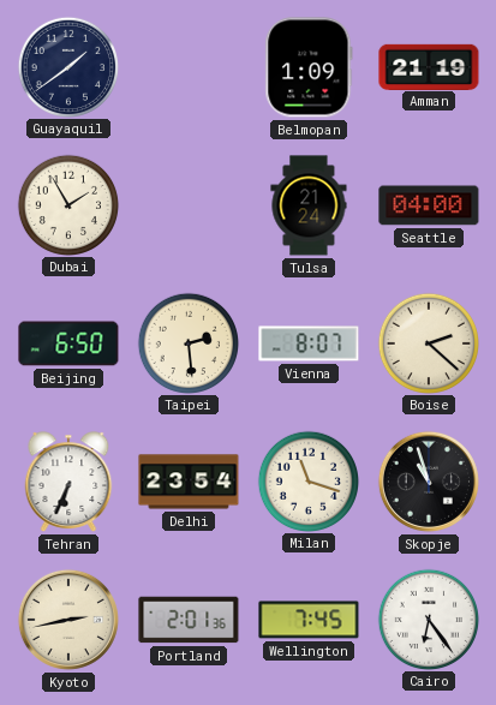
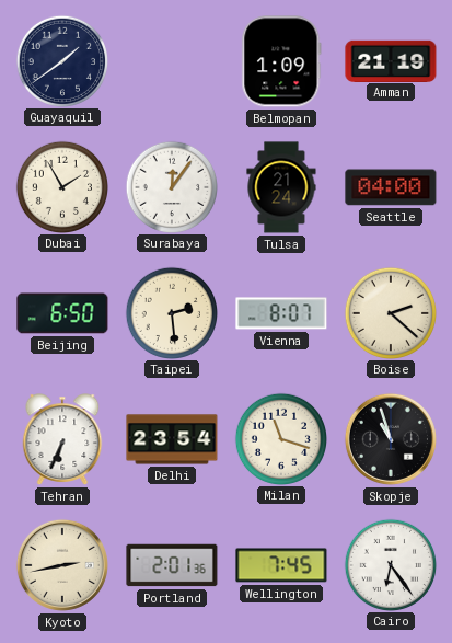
Surabaya: none -> 12:06 (171, 186)
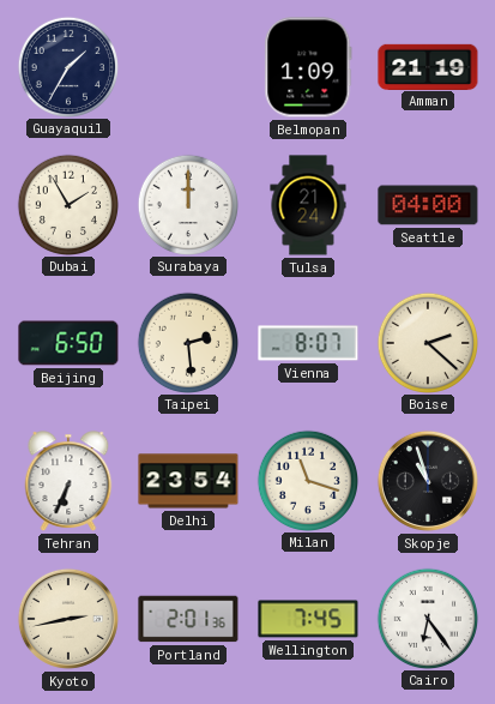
Guayaquil: 1:39 -> 1:35 (67, 66)
Surabaya: 12:06 -> 12:00 (187, 204)
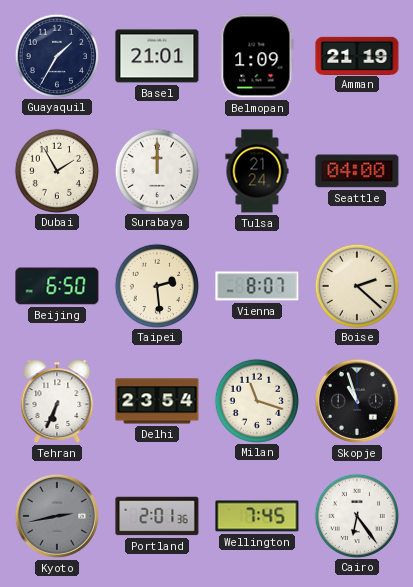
Basel: none -> 21:01 (157, 56)
Kyoto dial: cream -> grey (57, 516)
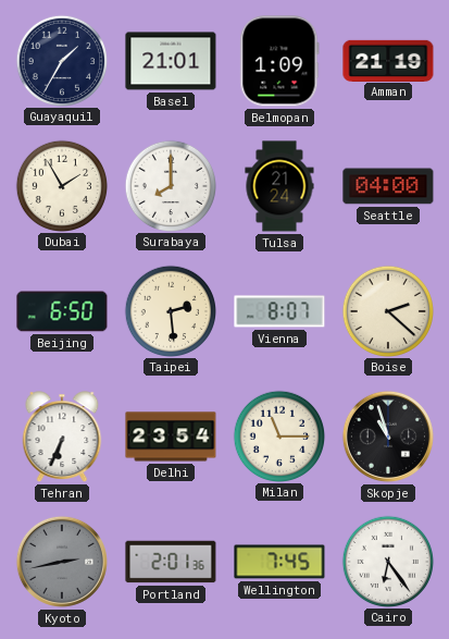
Surabaya: 12:00 -> 8:00 (170, 185)
Milan: 11:18 -> 11:15 (278, 435)
